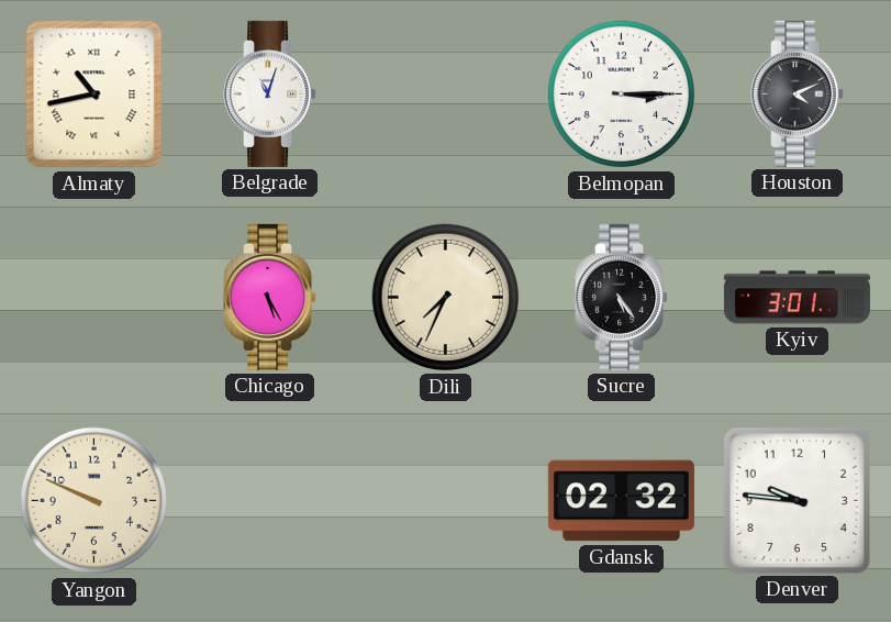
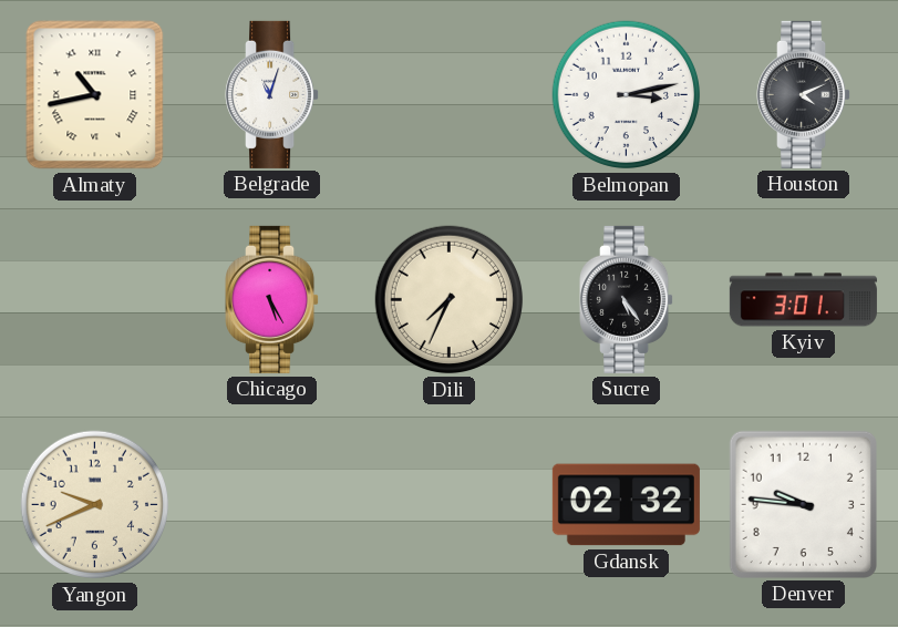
Belmopan: 3:15 -> 3:13 (627, 95)
Yangon: 9:49 -> 9:41 (95, 505)
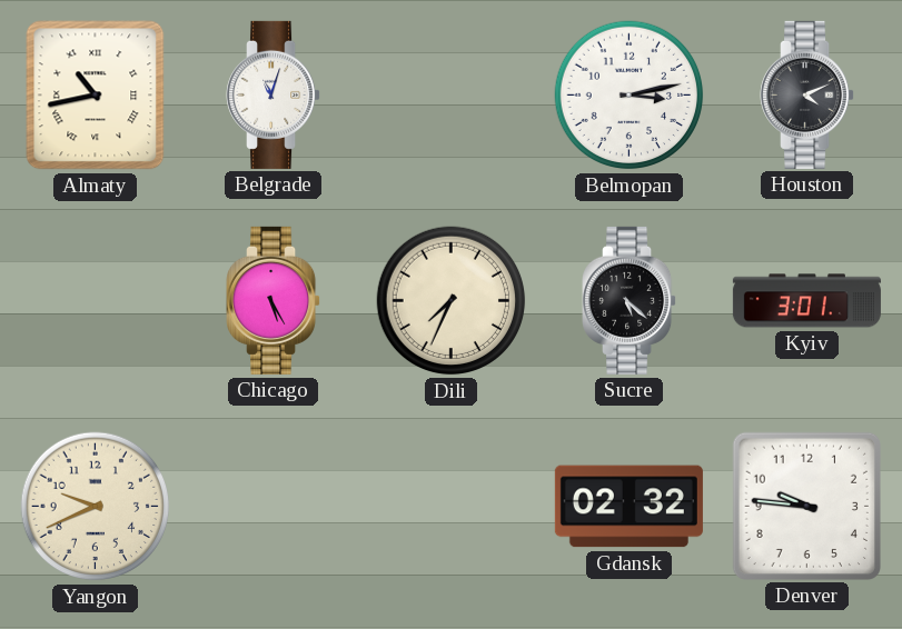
Sucre: 5:24 -> 5:22 (630, 300)
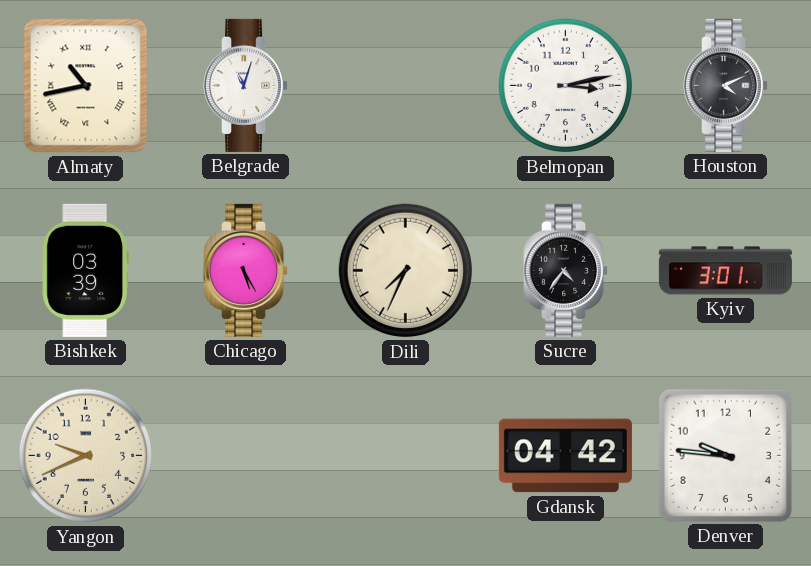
Bishkek: none -> 03:39 (85, 270)
Sucre: 5:22 -> 4:36 (566, 270)
Gdansk: 02:32 -> 04:42 (565, 456)
